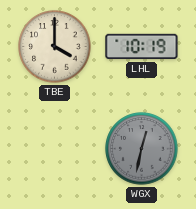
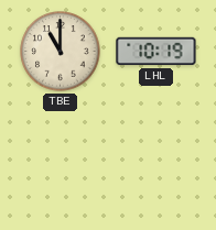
TBE: 4:00 -> 11:00 (61, 52)
WGX: 12:32 -> none (142, 149)
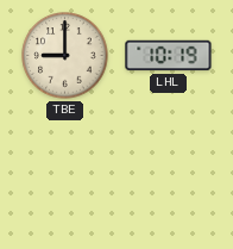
TBE: 11:00 -> 9:00 (65, 56)
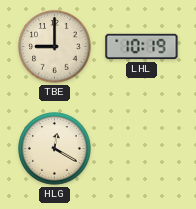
HLG: none -> 12:20 (55, 149)
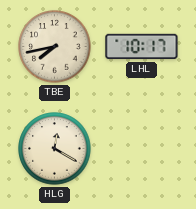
TBE: 9:00 -> 7:43 (55, 47)
LHL: 10:19 -> 10:17 (142, 47)
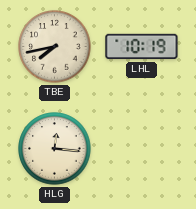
LHL: 10:17 -> 10:19 (142, 47)
HLG: 12:20 -> 12:16 (55, 149)
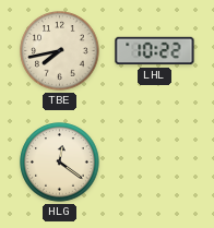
LHL: 10:19 -> 10:22 (155, 51)
HLG: 12:16 -> 12:21 (60, 163)
